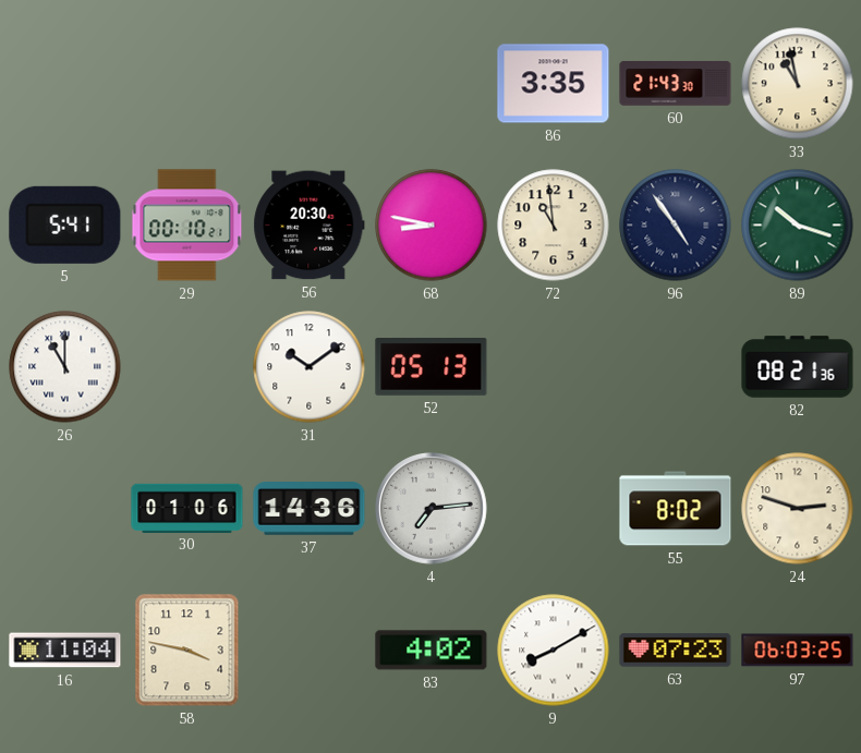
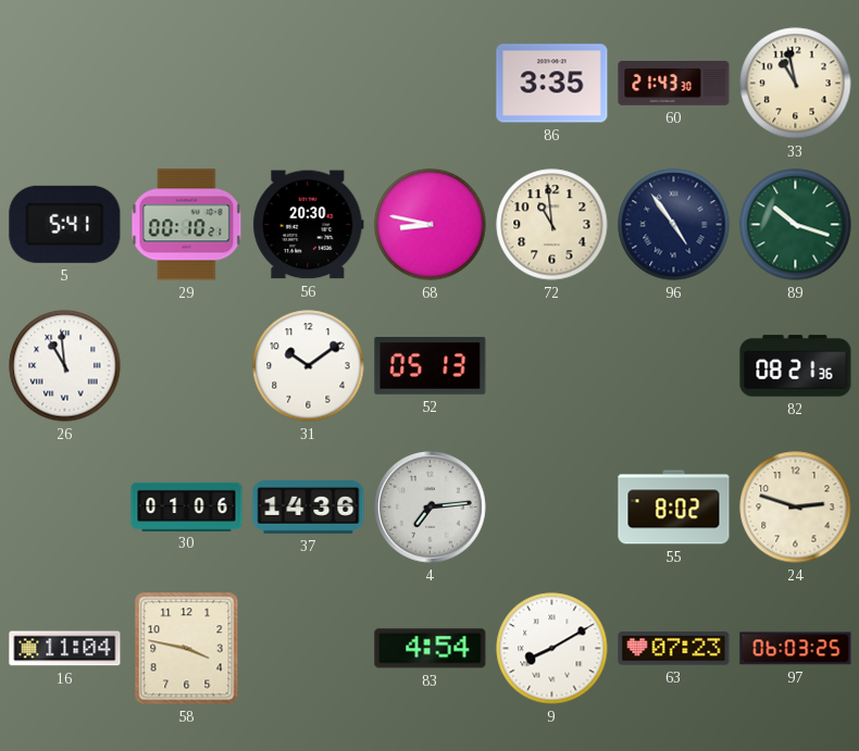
26: 11:00 -> 10:59 (65, 366)
83: 4:02 -> 4:54 (431, 649)
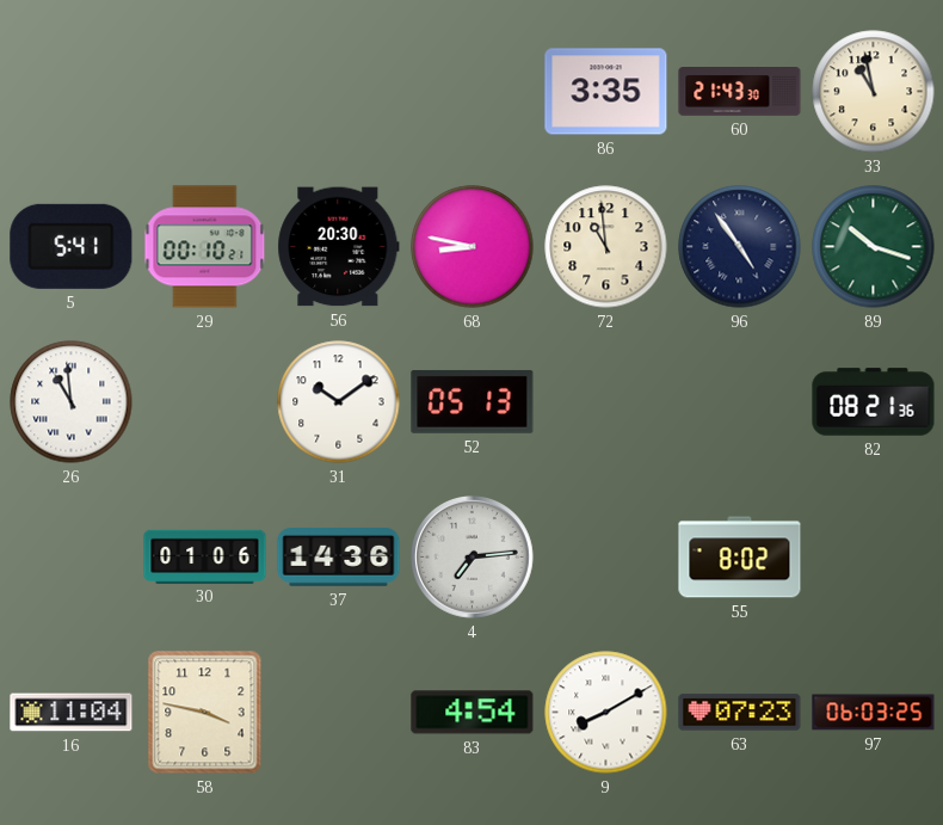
24: 2:48 -> none (796, 508)
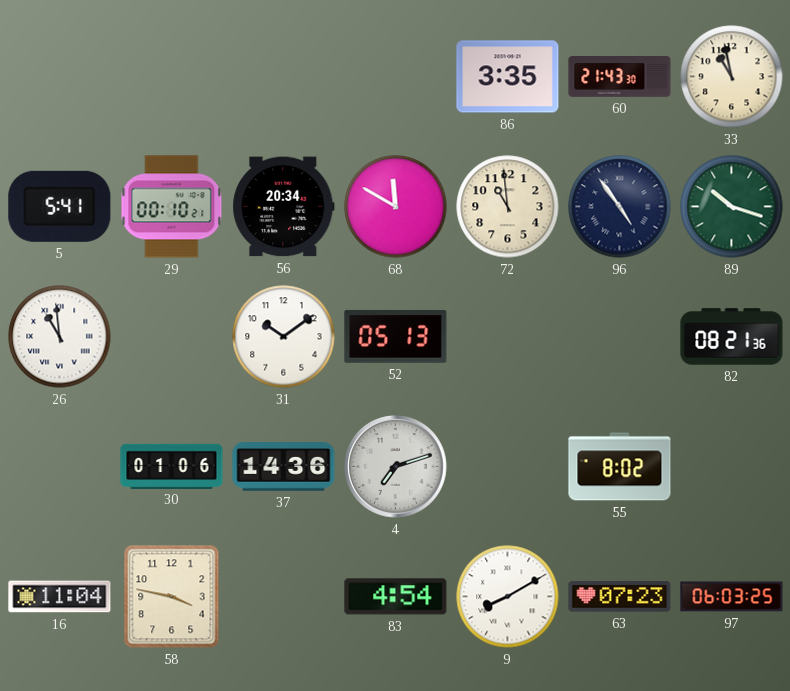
56: 20:30 -> 20:34 (284, 207)
68: 8:47 -> 11:50 (396, 207)
4: 7:14 -> 7:12 (396, 467)
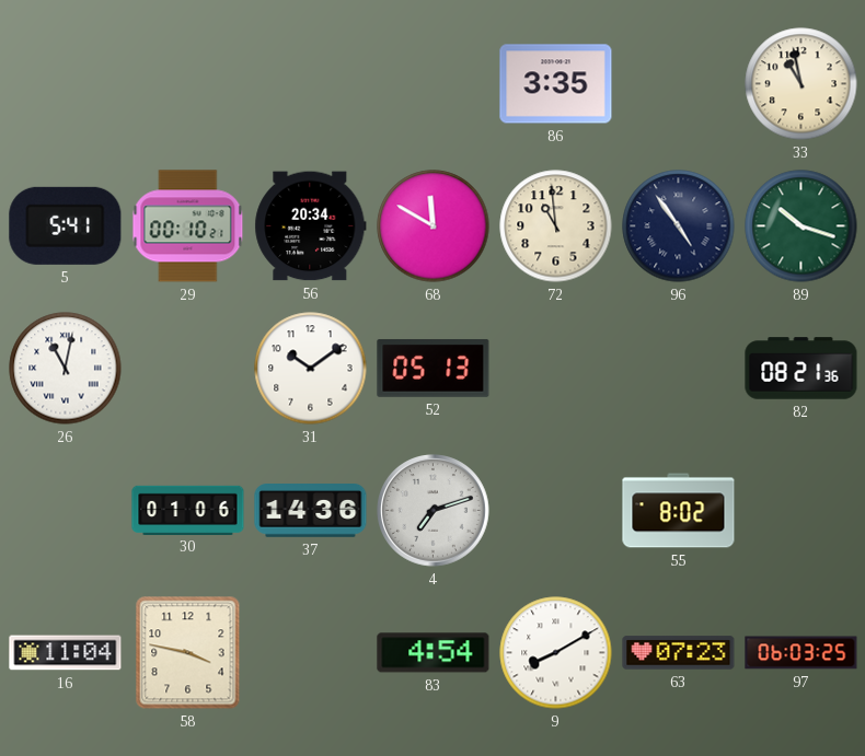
60: 21:43 -> none (620, 77)
26: 10:59 -> 11:02 (66, 369)
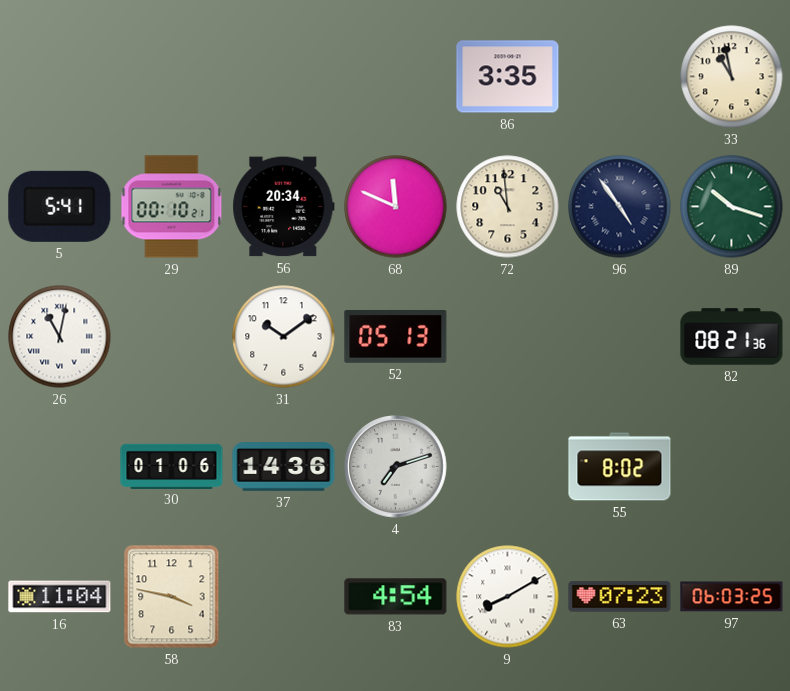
68: 11:50 -> 11:49 (396, 207)
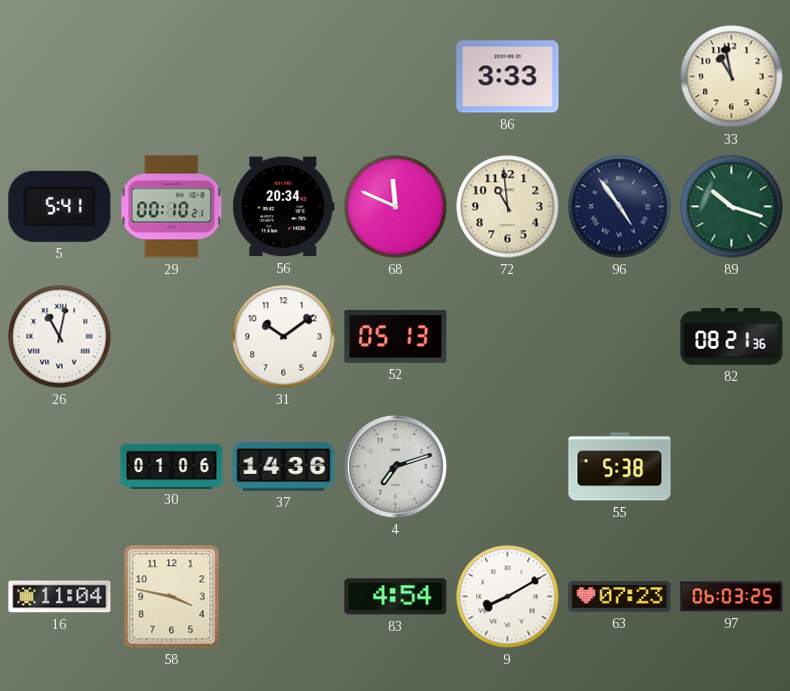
86: 3:35 -> 3:33 (508, 77)
55: 8:02 -> 5:38 (620, 467)
